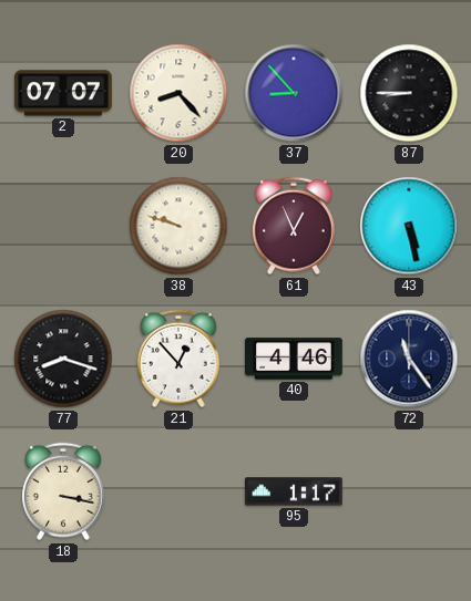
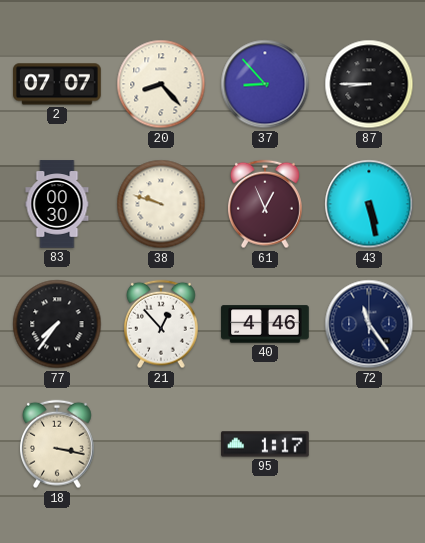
83: none -> 00:30 (57, 204)
77: 8:18 -> 7:36 (57, 324)
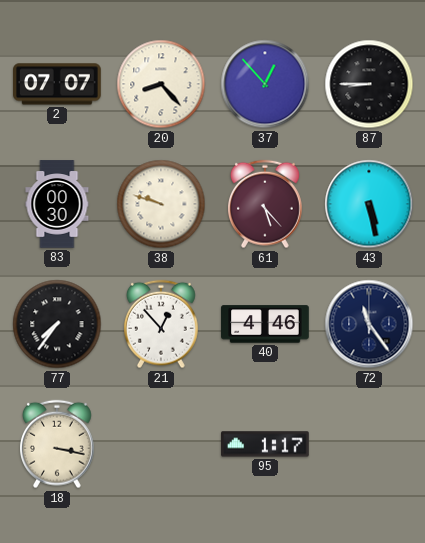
37: 8:53 -> 12:53 (265, 84)
61: 12:56 -> 5:23 (265, 204)
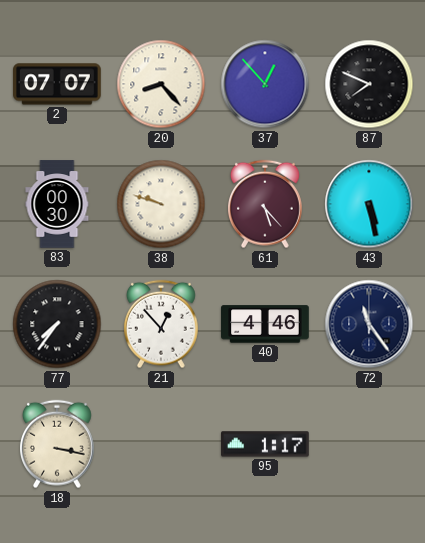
87: 8:45 -> 7:49 (369, 84)
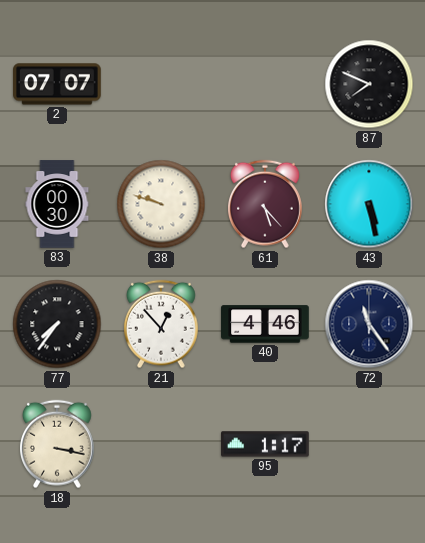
20: 8:23 -> none (161, 84)
37: 12:53 -> none (265, 84)
